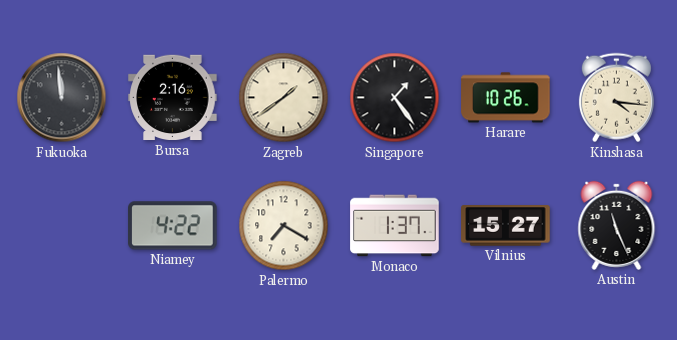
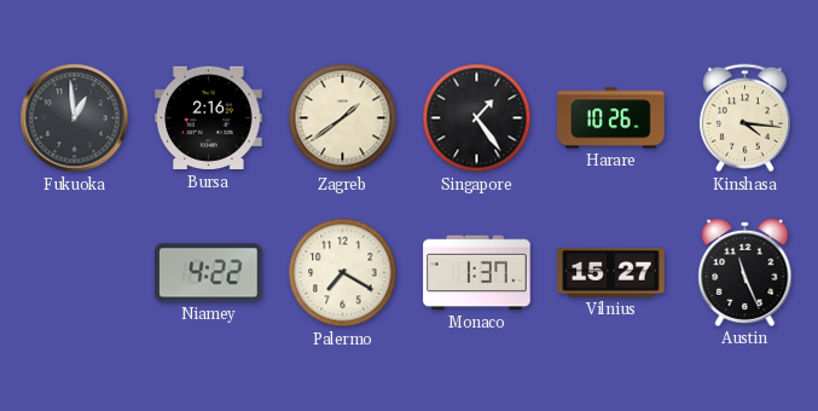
Fukuoka: 11:59 -> 12:59 (75, 118)
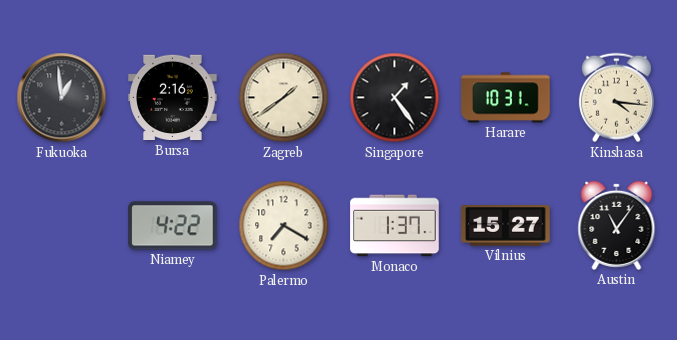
Harare: 10:26 -> 10:31 (506, 98)
Austin: 11:26 -> 11:06 (617, 225)
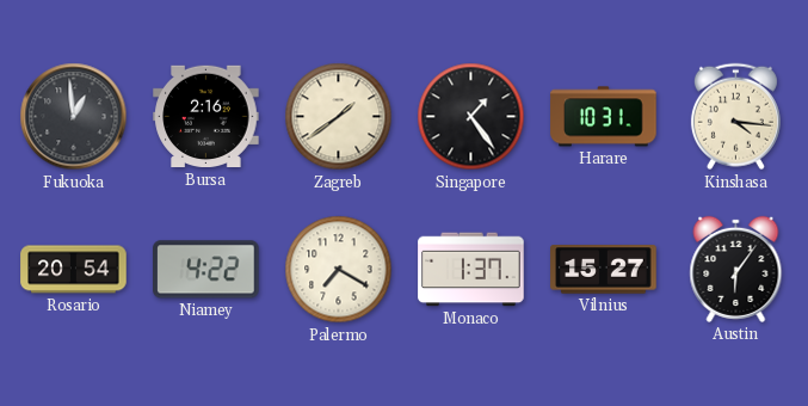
Rosario: none -> 20:54 (74, 270)
Austin: 11:06 -> 6:06 (736, 269)
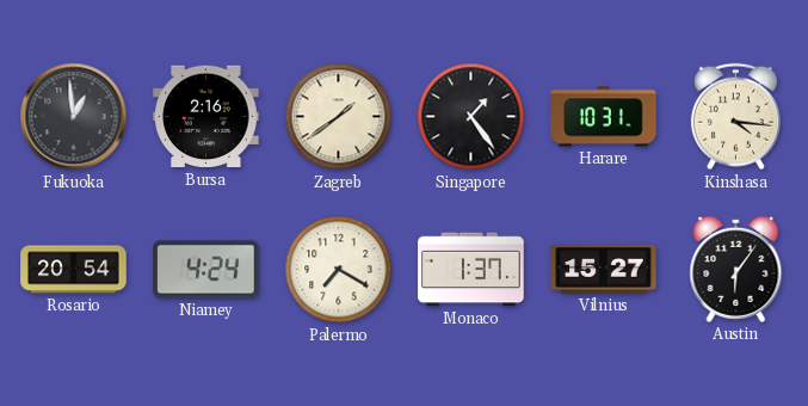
Niamey: 4:22 -> 4:24 (206, 270)
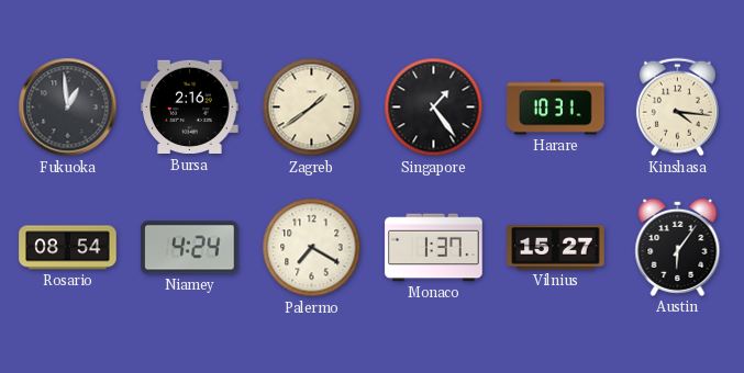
Rosario: 20:54 -> 08:54 (68, 248)
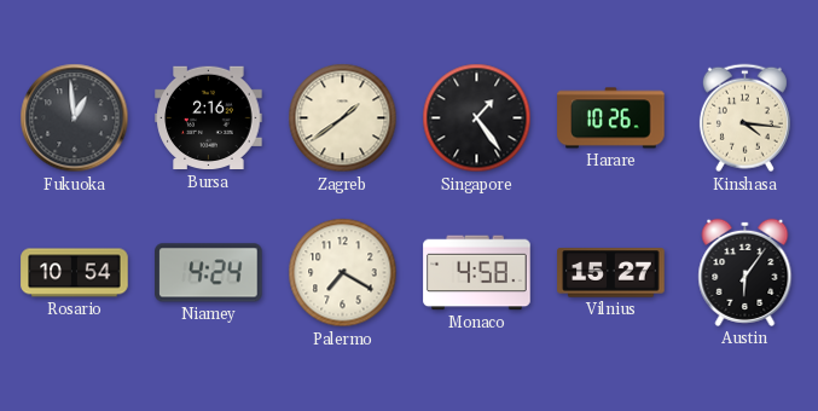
Harare: 10:31 -> 10:26 (611, 118)
Rosario: 08:54 -> 10:54 (75, 273)
Monaco: 1:37 -> 4:58 (477, 273)
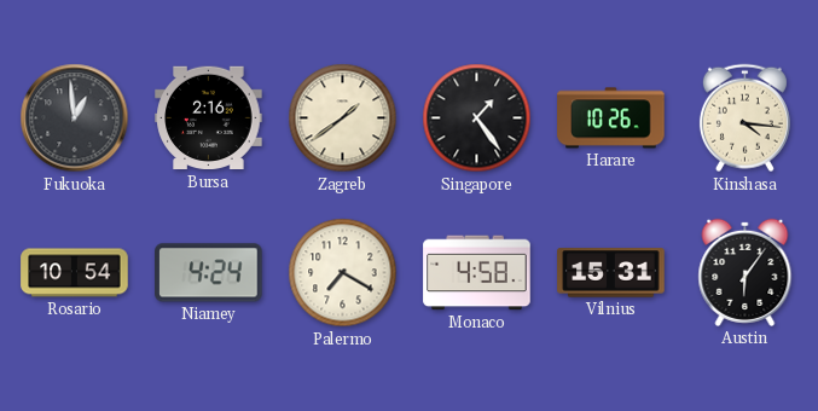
Vilnius: 15:27 -> 15:31 (611, 273)
